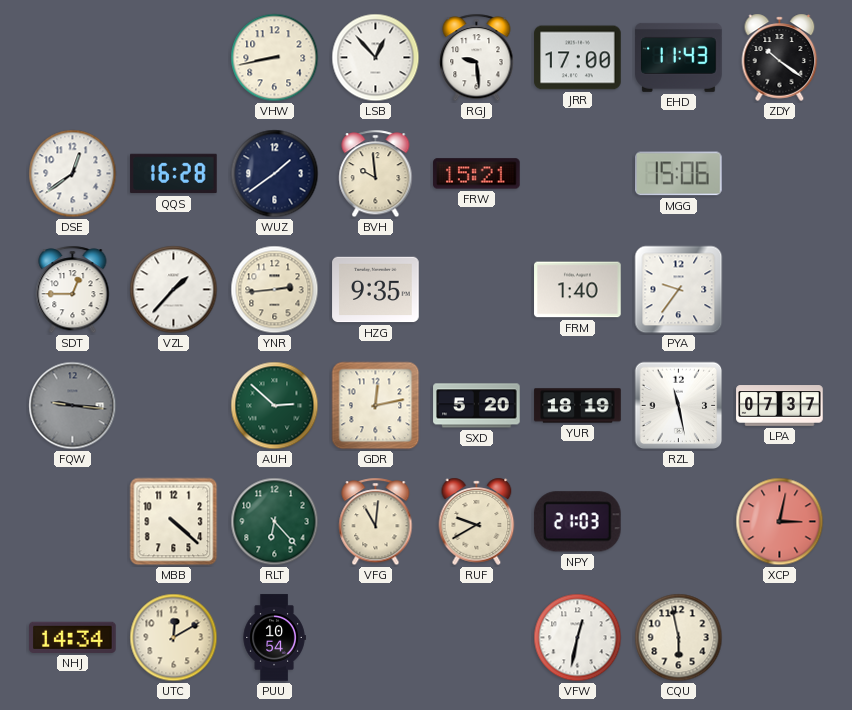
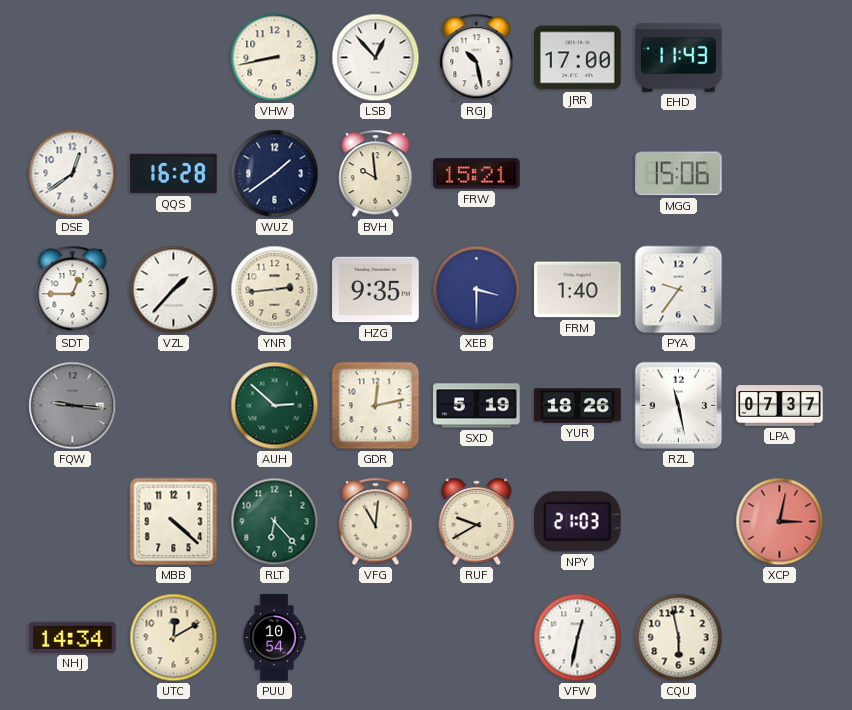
RGJ: 9:29 -> 10:28 (477, 58)
ZDY: 10:21 -> none (780, 57)
XEB: none -> 3:30 (477, 290)
SXD: 5:20 -> 5:19 (477, 406)
YUR: 18:19 -> 18:26 (578, 406)
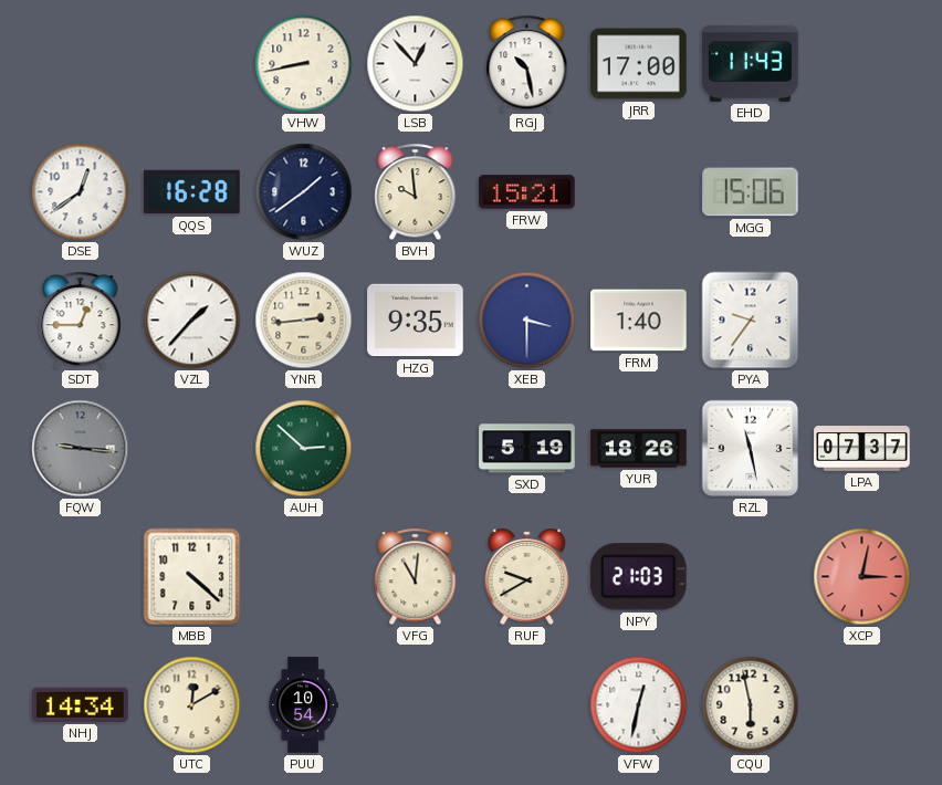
GDR: 12:13 -> none (376, 406)
RLT: 6:23 -> none (275, 522)
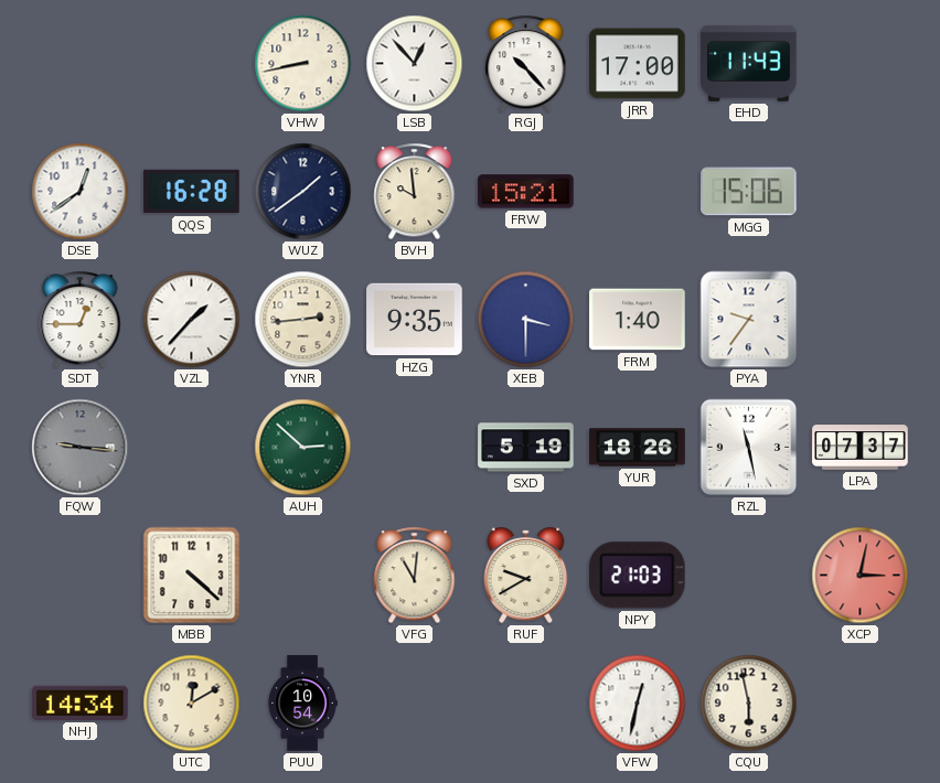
RGJ: 10:28 -> 10:23 (526, 64)
